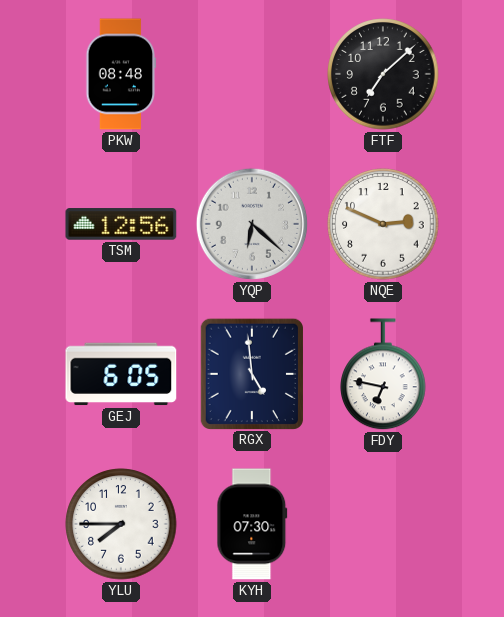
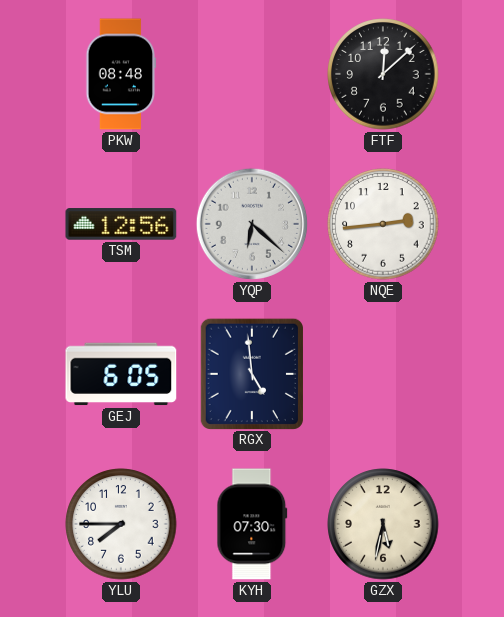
FTF: 7:08 -> 12:08 (383, 74)
NQE: 2:49 -> 2:44 (383, 224)
FDY: 6:47 -> none (384, 375)
GZX: none -> 5:32 (383, 524)
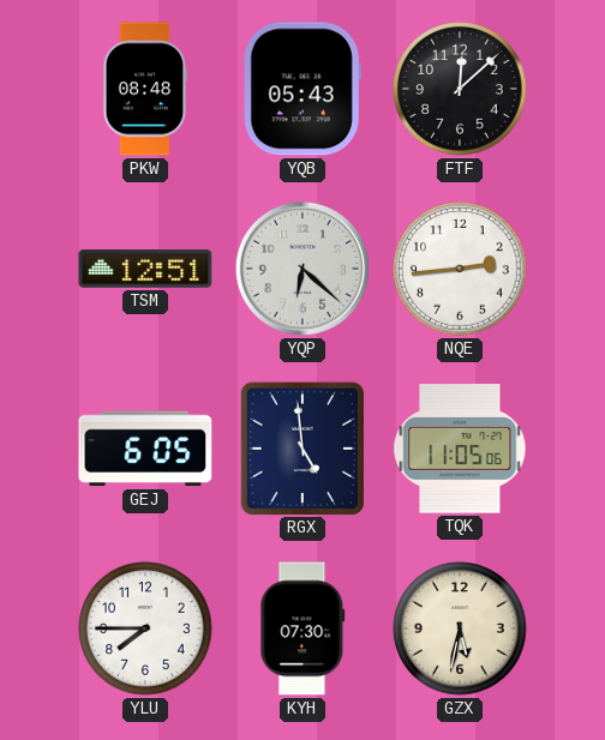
YQB: none -> 05:43 (302, 89)
TSM: 12:56 -> 12:51 (145, 269)
TQK: none -> 11:05 (460, 449)
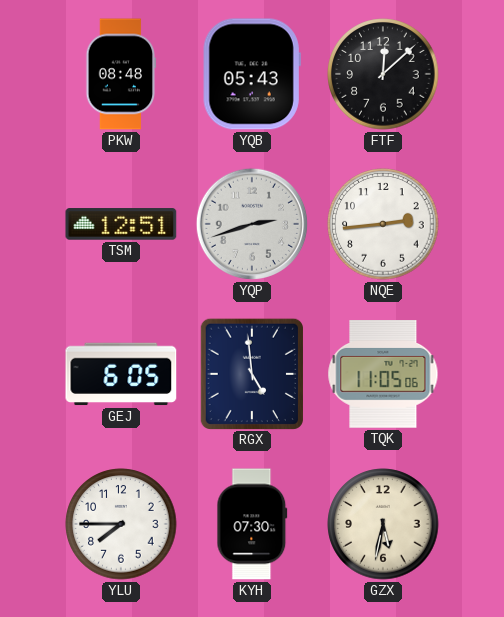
YQP: 6:22 -> 2:42 (252, 224)
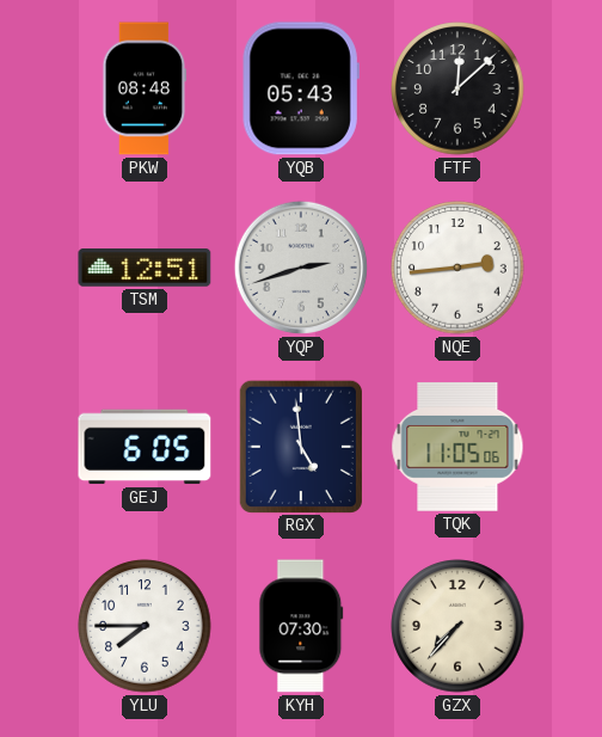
GZX: 5:32 -> 7:37 (457, 626)
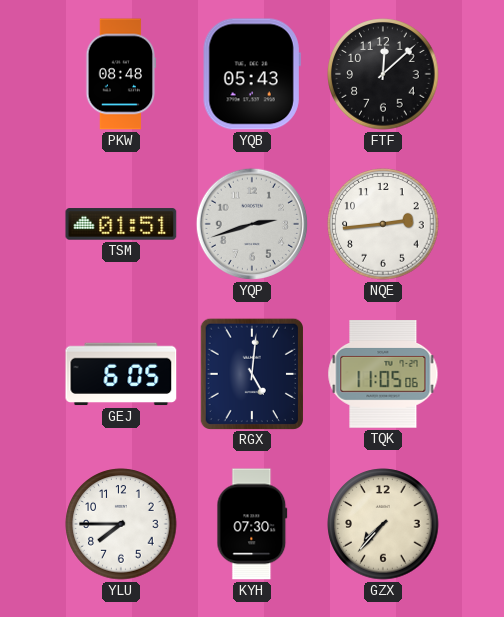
TSM: 12:51 -> 01:51 (121, 224)
RGX: 4:59 -> 5:01 (252, 373)
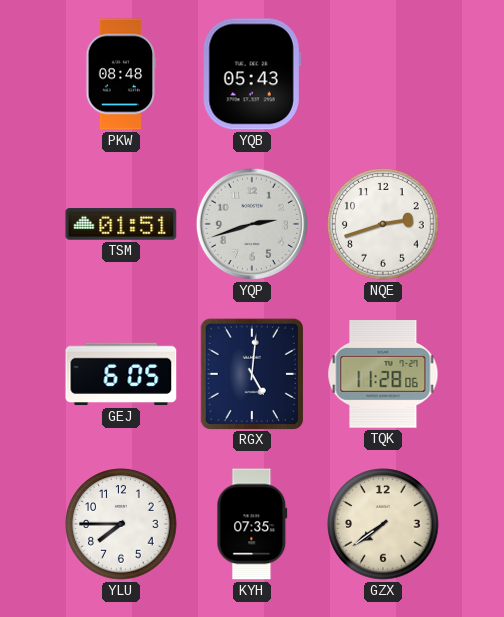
FTF: 12:08 -> none (383, 74)
NQE: 2:44 -> 2:42 (383, 224)
TQK: 11:05 -> 11:28 (383, 374)
KYH: 07:30 -> 07:35 (252, 524)
GZX: 7:37 -> 7:39 (383, 524)
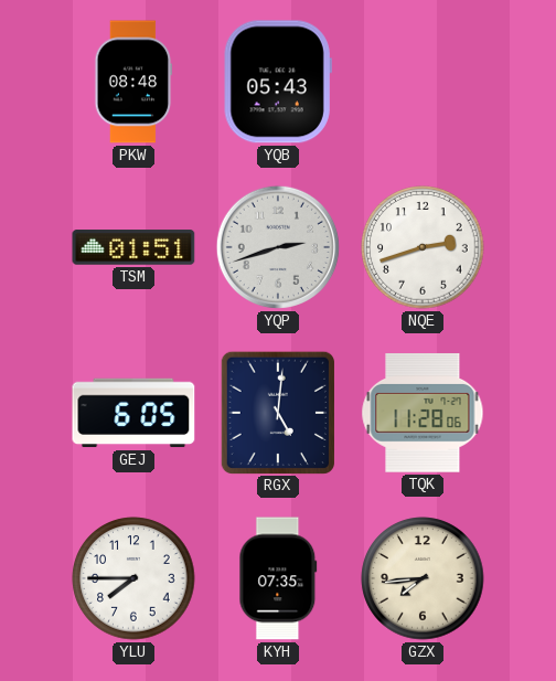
GZX: 7:39 -> 7:44 (423, 578)
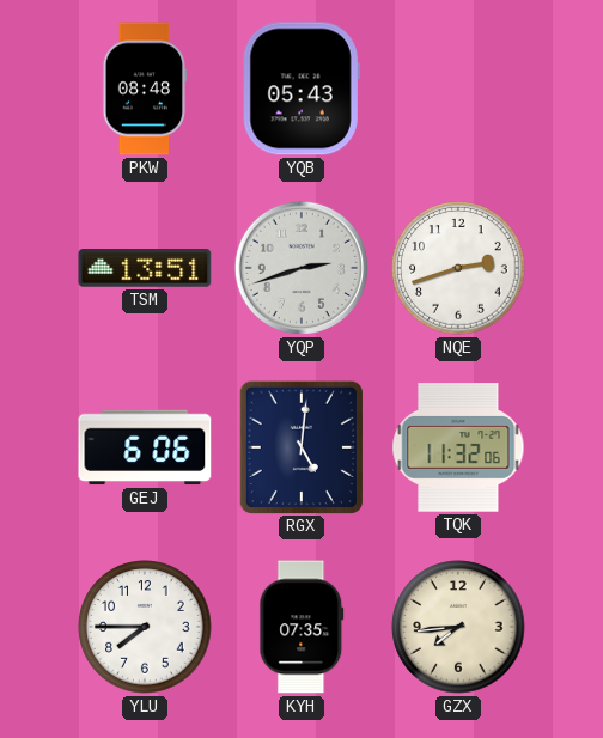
TSM: 01:51 -> 13:51 (145, 268)
GEJ: 6:05 -> 6:06 (145, 447)
TQK: 11:28 -> 11:32 (458, 447)
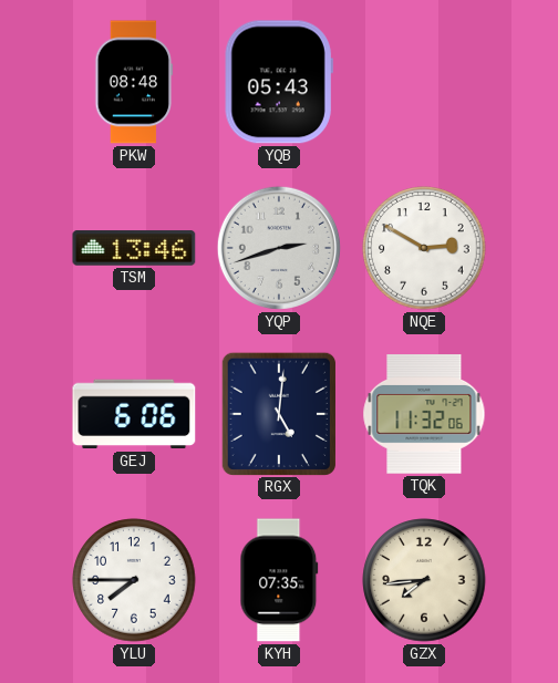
TSM: 13:51 -> 13:46 (134, 248)
NQE: 2:42 -> 2:50 (424, 248)
